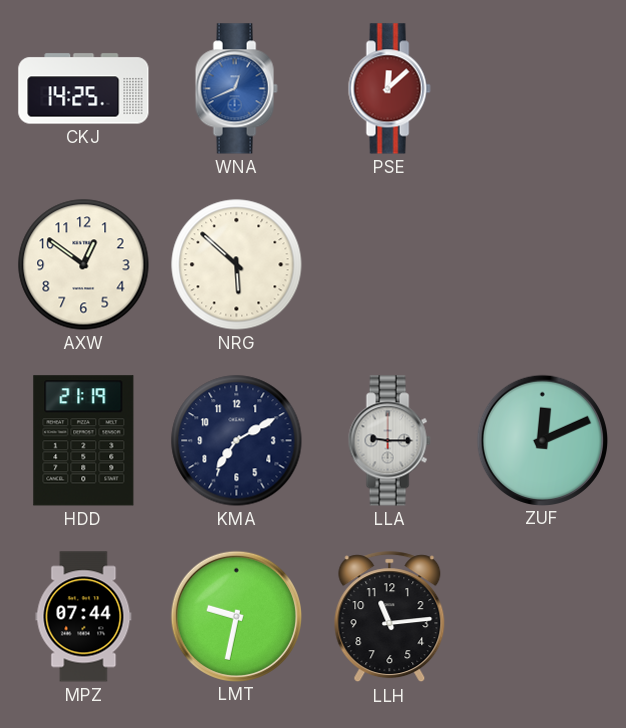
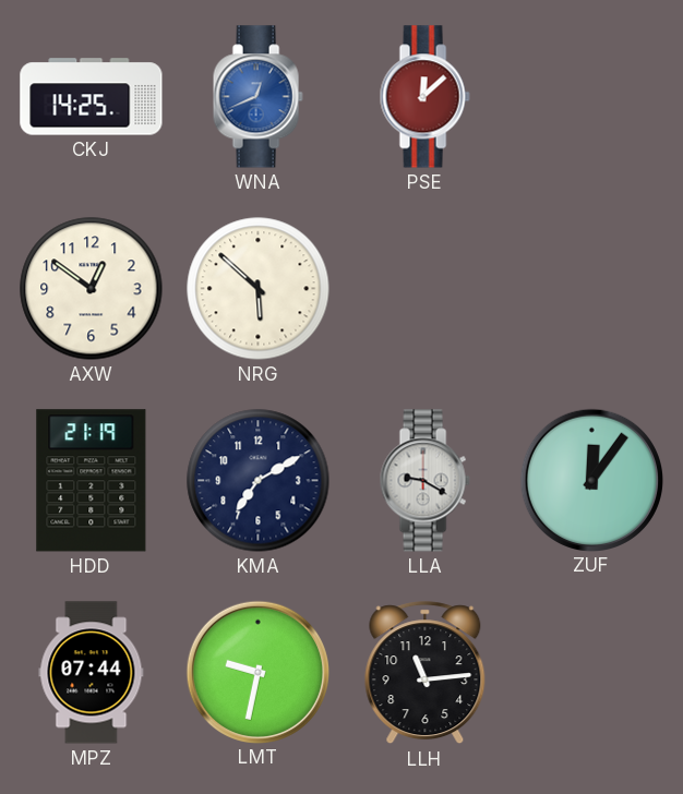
LLA: 9:15 -> 9:20 (424, 481)
ZUF: 12:11 -> 12:06 (591, 480)
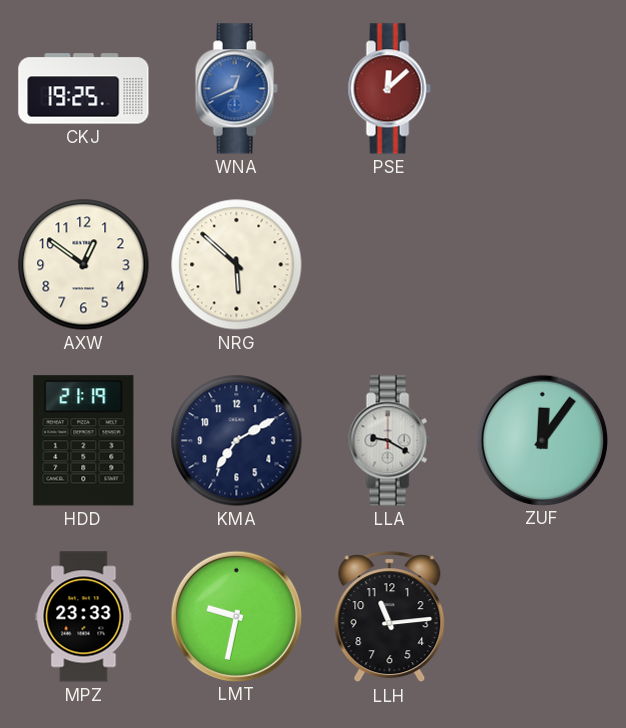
CKJ: 14:25 -> 19:25 (84, 89)
MPZ: 07:44 -> 23:33 (84, 617)
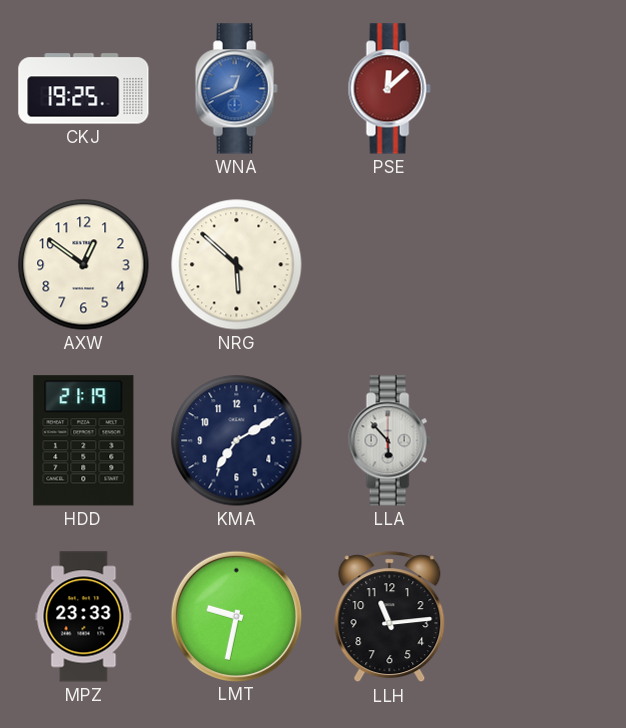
LLA: 9:20 -> 5:53 (389, 441)
ZUF: 12:06 -> none (542, 440)
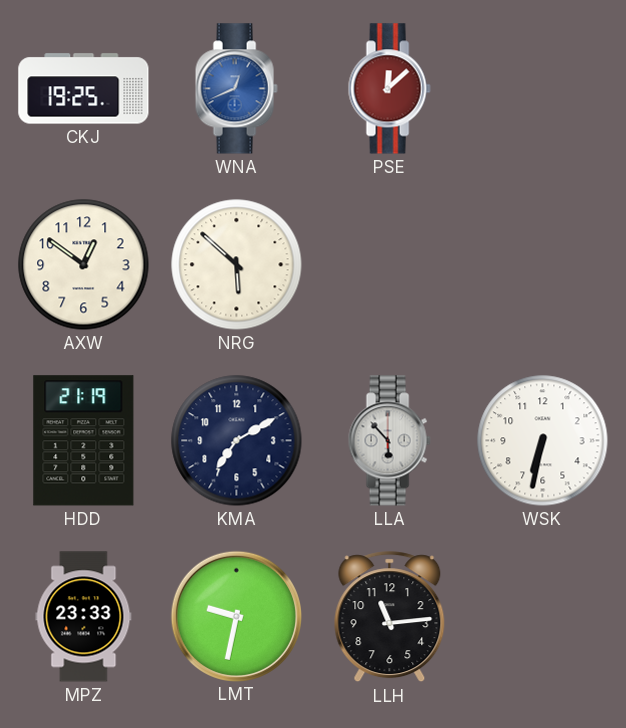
WSK: none -> 6:32 (543, 441)
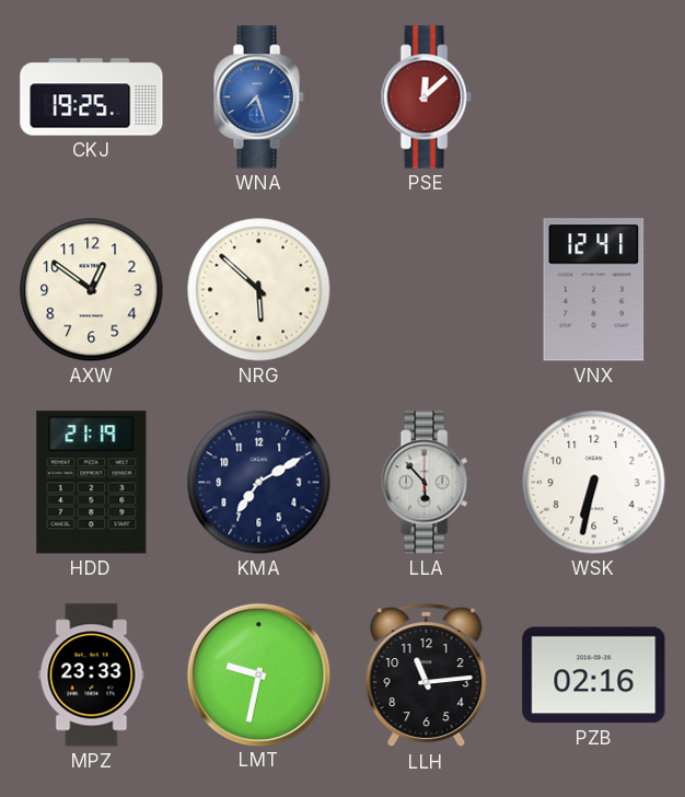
WNA: 12:41 -> 7:27 (258, 97)
VNX: none -> 12:41 (594, 290)
PZB: none -> 02:16 (594, 675)
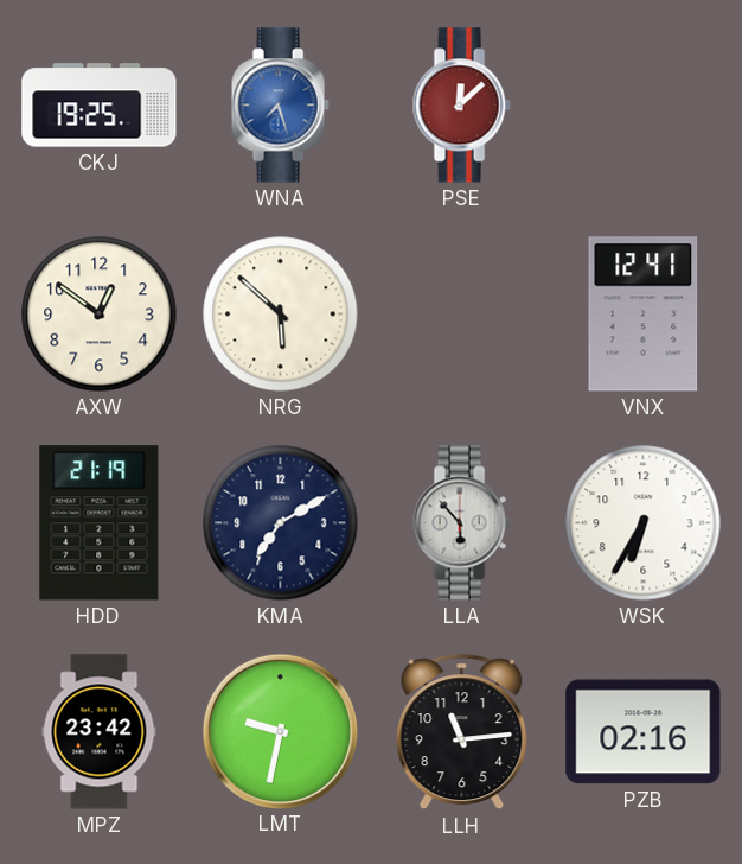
WSK: 6:32 -> 6:35 (644, 523)
MPZ: 23:33 -> 23:42 (100, 732)
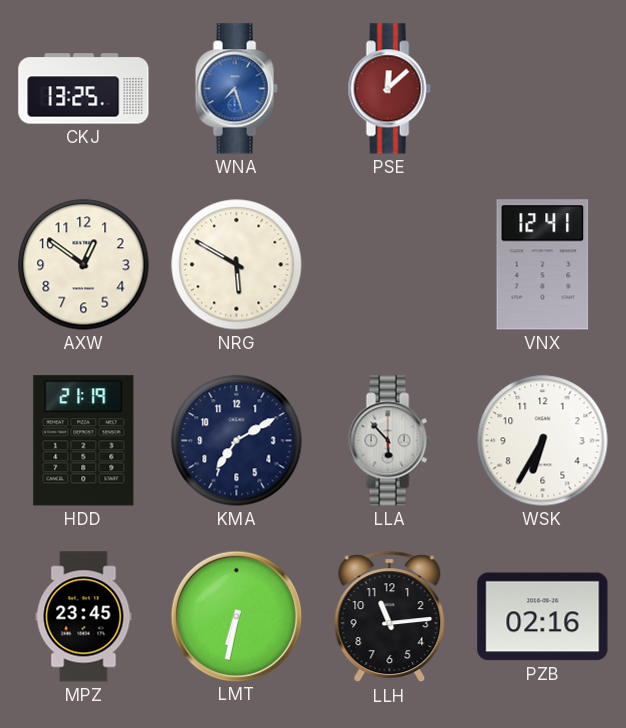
CKJ: 19:25 -> 13:25 (84, 89)
NRG: 5:52 -> 5:50 (237, 265)
MPZ: 23:42 -> 23:45 (84, 617)
LMT: 9:32 -> 6:32 (236, 616)
